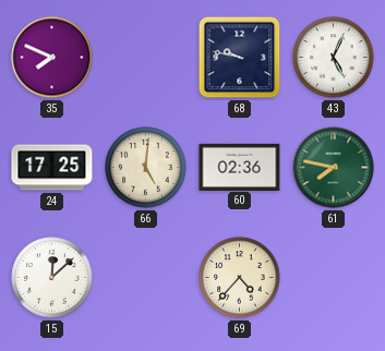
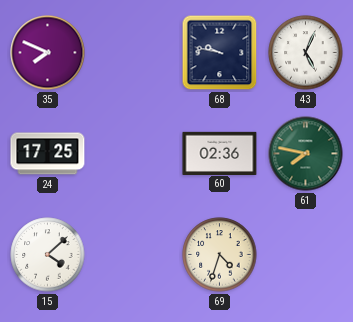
66: 5:01 -> none (146, 168)
15: 12:08 -> 4:08 (48, 255)
69: 4:37 -> 4:33 (220, 255)
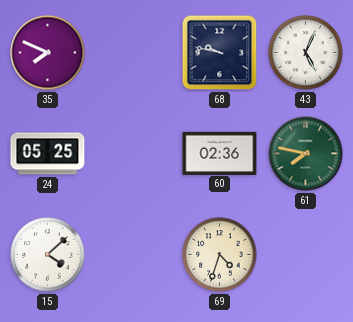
24: 17:25 -> 05:25 (48, 154)
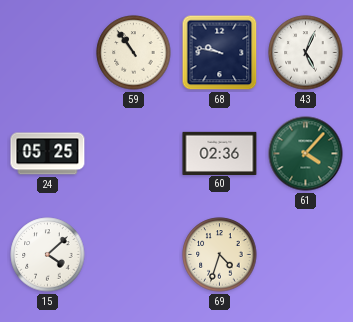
35: 7:49 -> none (48, 53)
59: none -> 10:54 (134, 53)
61: 7:47 -> 4:07 (306, 154)
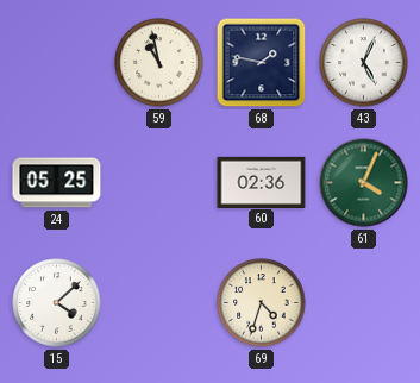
59: 10:54 -> 10:58 (159, 63)
68: 9:47 -> 1:47 (262, 63)
61: 4:07 -> 4:04 (364, 183)
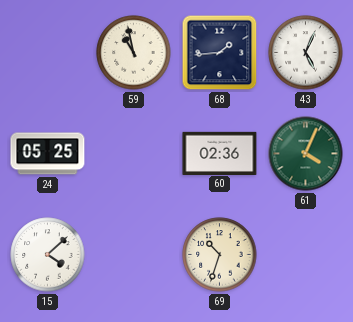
68: 1:47 -> 1:44 (220, 53)
69: 4:33 -> 10:33 (220, 255)
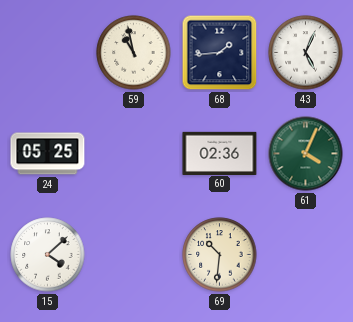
69: 10:33 -> 10:31 (220, 255)
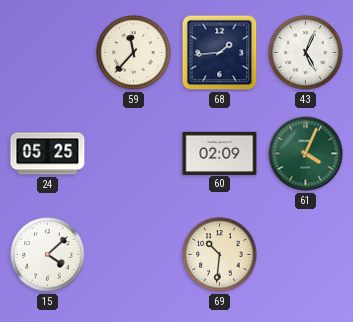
59: 10:58 -> 11:37 (134, 53)
60: 02:36 -> 02:09 (220, 153)
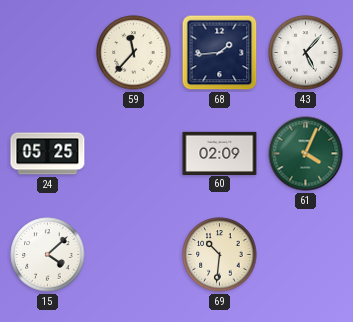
43: 5:04 -> 5:07 (306, 53)
